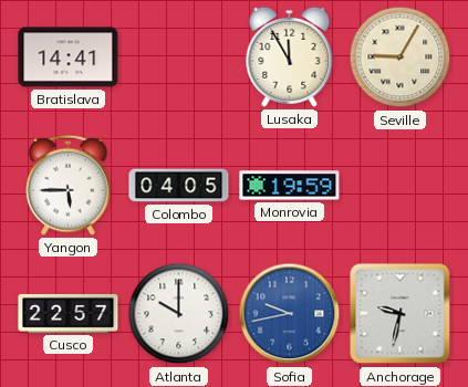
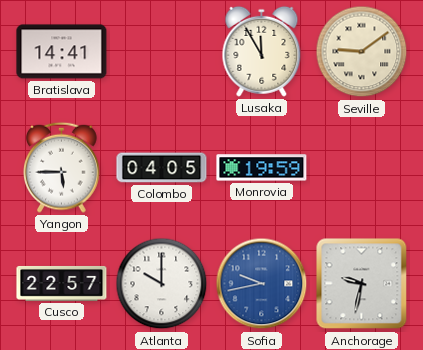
Seville: 9:05 -> 9:09 (362, 52)
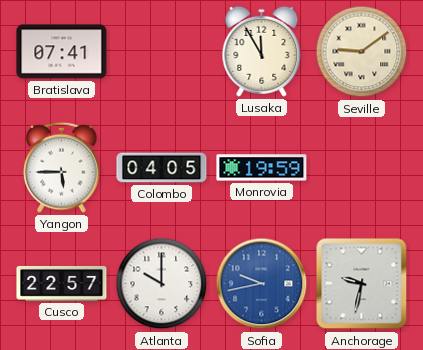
Bratislava: 14:41 -> 07:41 (62, 52)
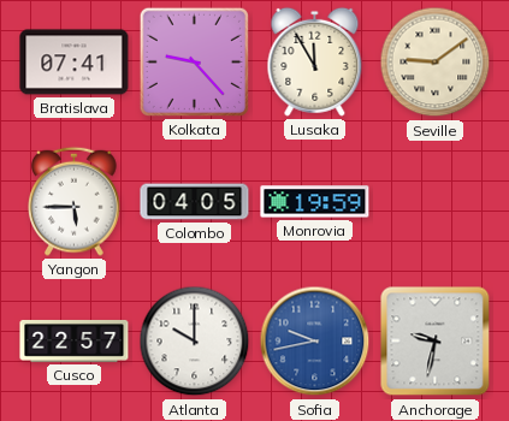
Kolkata: none -> 9:23 (194, 61)
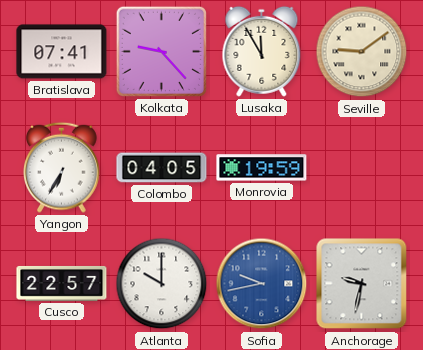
Yangon: 5:45 -> 6:35 (62, 167)
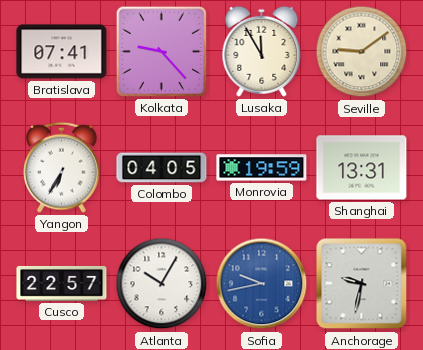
Shanghai: none -> 13:31 (362, 168)
Atlanta: 10:00 -> 10:05 (162, 284)
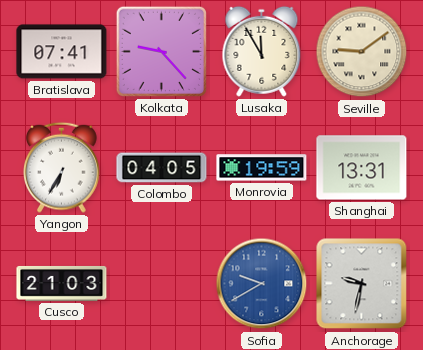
Cusco: 22:57 -> 21:03 (62, 283)
Atlanta: 10:05 -> none (162, 284)
Sofia: 9:43 -> 9:40 (262, 284)
